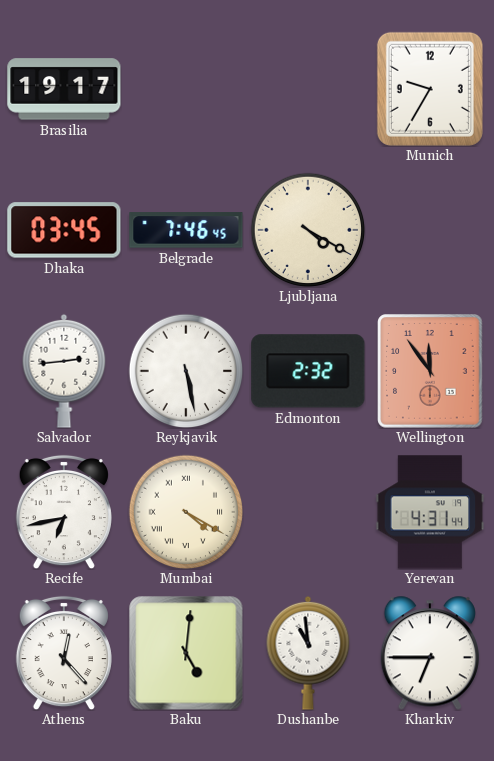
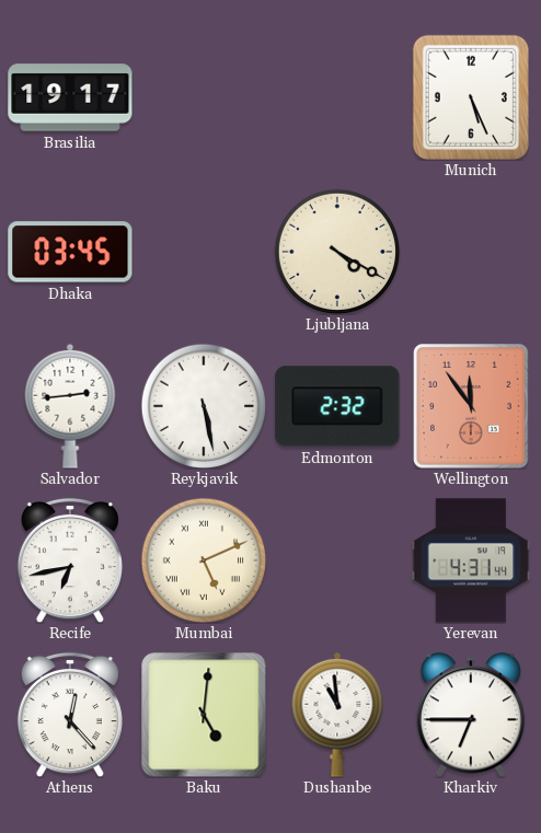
Munich: 9:35 -> 5:26 (471, 97)
Belgrade: 7:46 -> none (186, 230)
Mumbai: 4:20 -> 5:11 (204, 560)
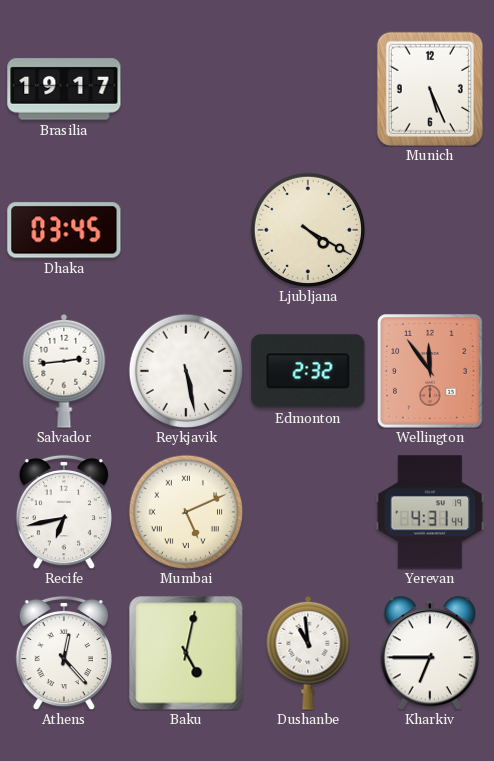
Baku: 5:01 -> 5:02 (186, 653)
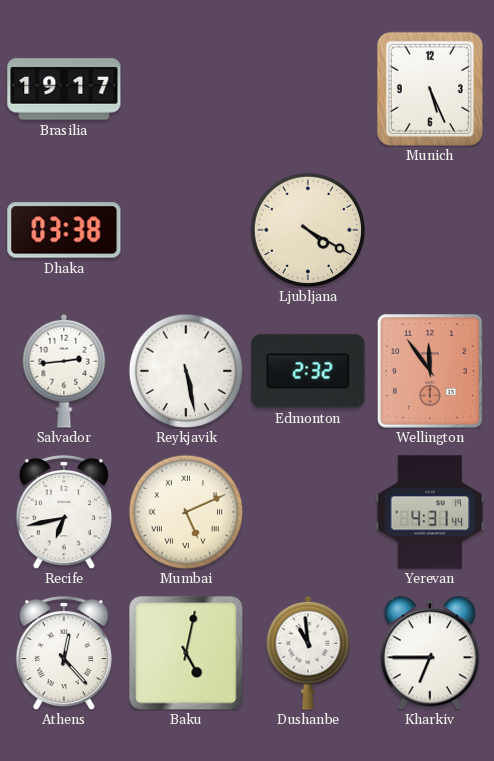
Dhaka: 03:45 -> 03:38 (64, 230)
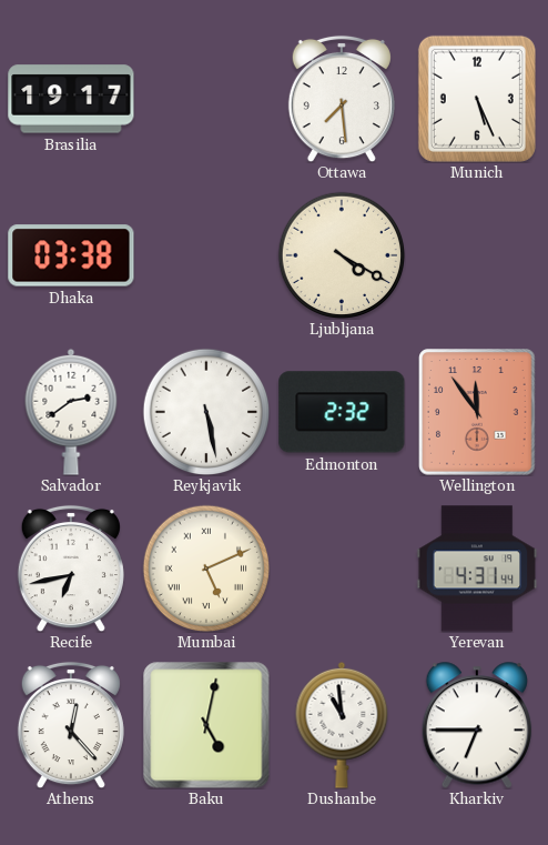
Ottawa: none -> 7:29 (342, 99)
Salvador: 2:44 -> 2:39 (71, 412)
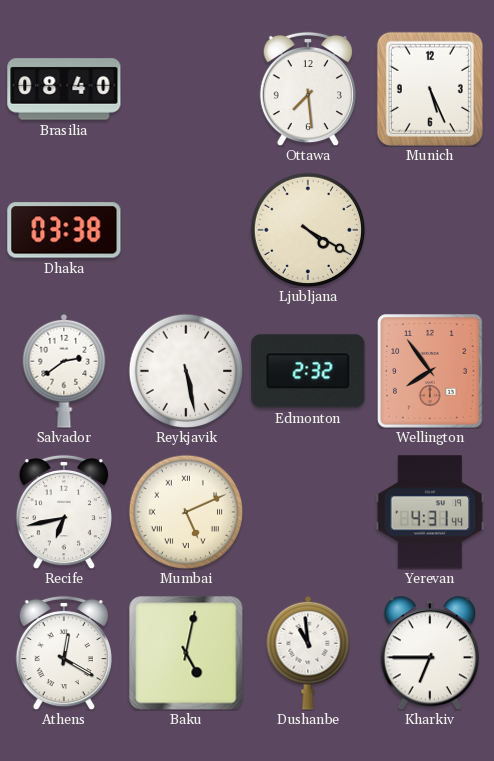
Brasilia: 19:17 -> 08:40 (64, 89)
Wellington: 11:54 -> 7:54 (430, 371)
Athens: 12:23 -> 12:20 (64, 653)
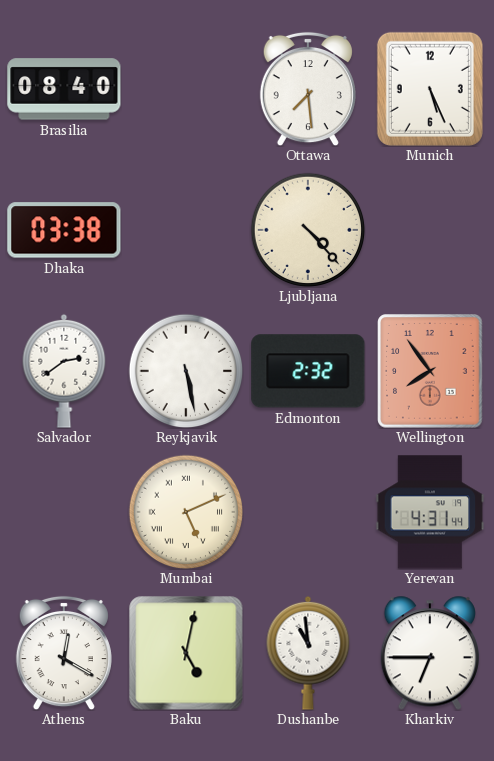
Ljubljana: 4:20 -> 4:23 (308, 230)
Recife: 6:43 -> none (64, 512)
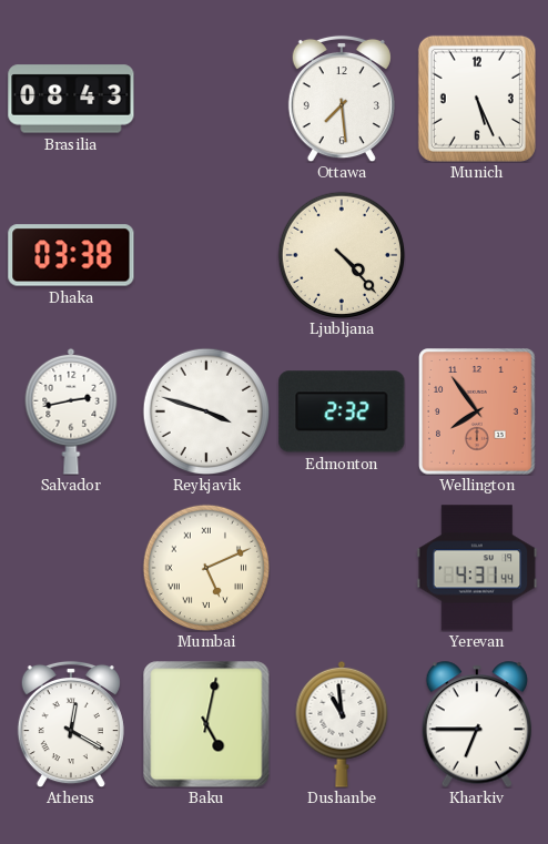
Brasilia: 08:40 -> 08:43 (71, 99)
Salvador: 2:39 -> 2:43 (71, 411)
Reykjavik: 5:28 -> 3:48 (206, 411)
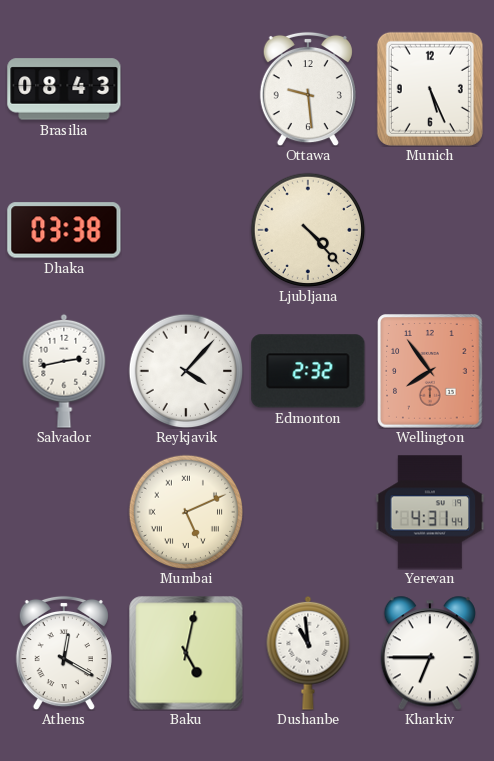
Ottawa: 7:29 -> 9:29 (308, 89)
Reykjavik: 3:48 -> 4:07 (186, 371)
